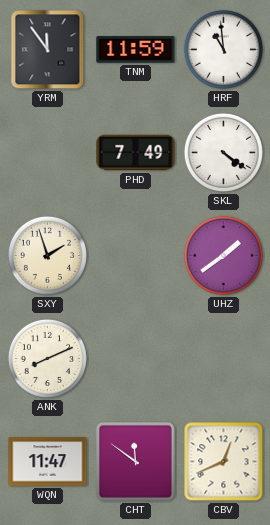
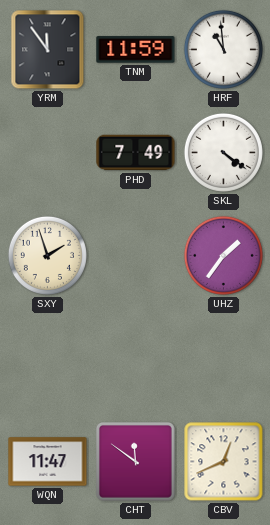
UHZ: 1:39 -> 1:36 (223, 255)
ANK: 8:11 -> none (47, 358)
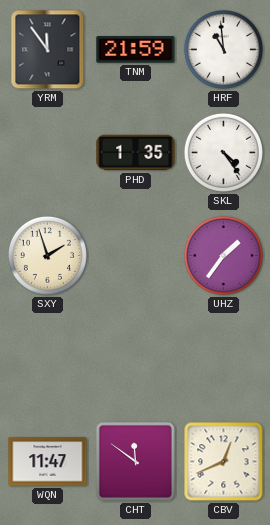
TNM: 11:59 -> 21:59 (136, 50)
PHD: 7:49 -> 1:35 (136, 153)
SKL: 4:21 -> 4:24 (223, 152)
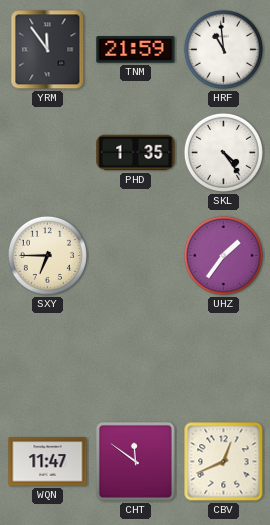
SXY: 1:57 -> 6:45 (47, 255)
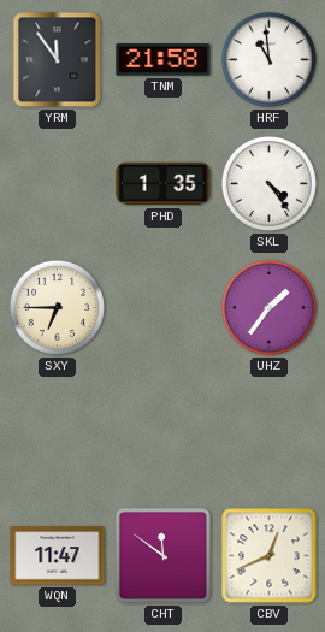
TNM: 21:59 -> 21:58 (164, 60)
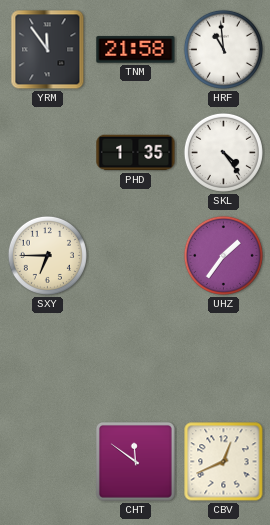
WQN: 11:47 -> none (58, 556)
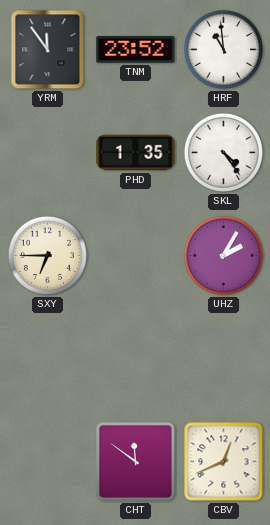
TNM: 21:58 -> 23:52 (136, 50)
UHZ: 1:36 -> 2:05 (223, 255)
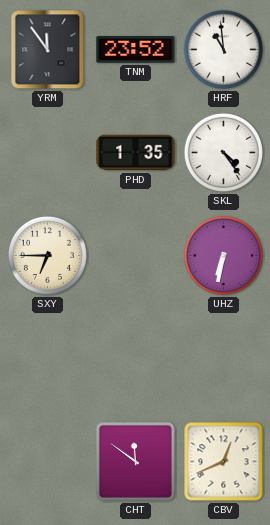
UHZ: 2:05 -> 6:32 (223, 255)
